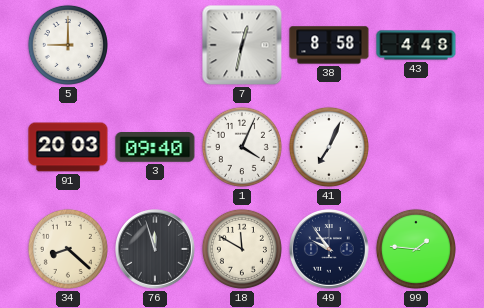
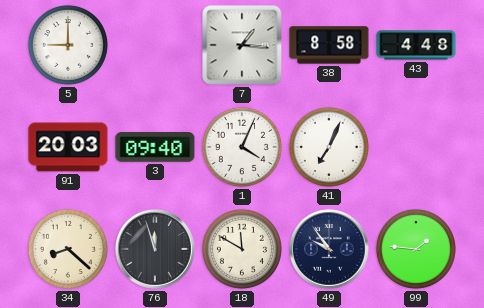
7: 12:32 -> 1:16 (242, 45)
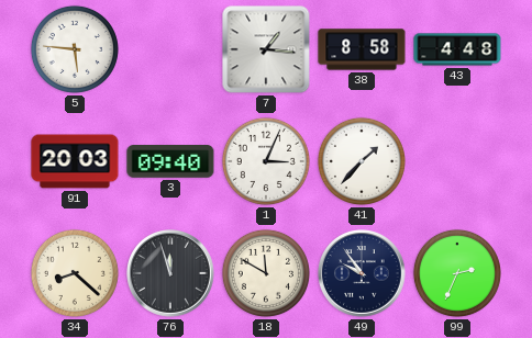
5: 9:00 -> 5:46 (75, 49)
1: 4:04 -> 3:04 (266, 161)
41: 7:04 -> 1:37 (362, 161)
99: 1:46 -> 2:34 (457, 273)
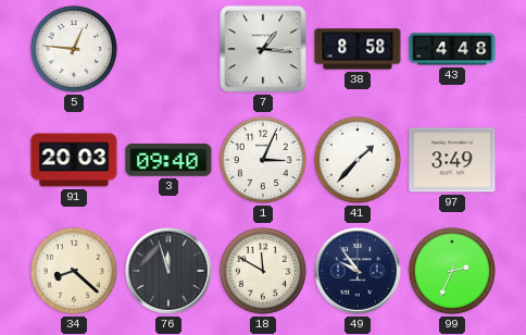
5: 5:46 -> 12:46 (74, 49)
97: none -> 3:49 (452, 160)
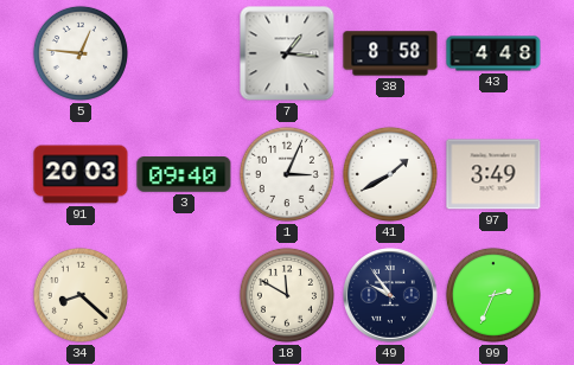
41: 1:37 -> 1:40 (390, 174)
76: 11:57 -> none (170, 272)
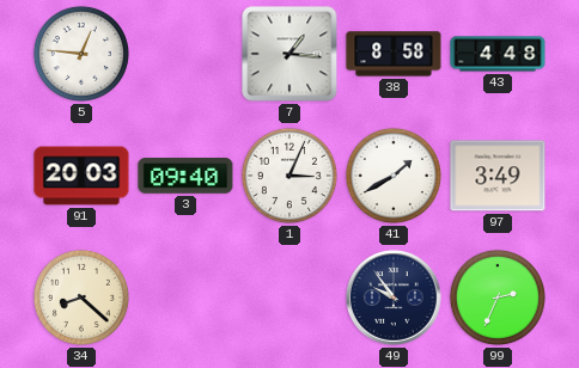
18: 11:50 -> none (287, 295)
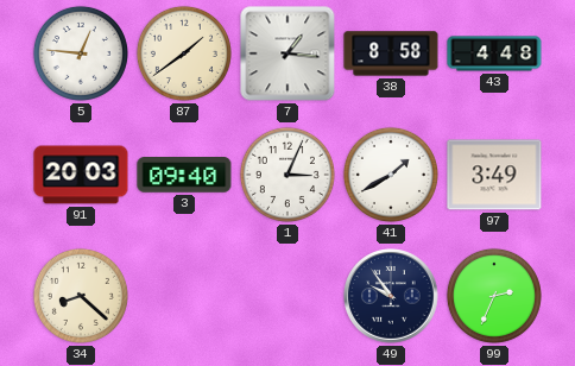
87: none -> 1:39 (184, 53)
